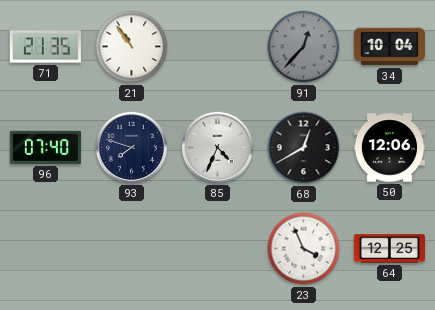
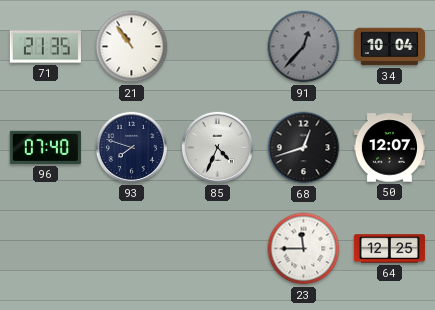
68: 12:40 -> 12:42 (304, 148)
50: 12:06 -> 12:07 (389, 148)
23: 3:56 -> 11:45 (304, 249)
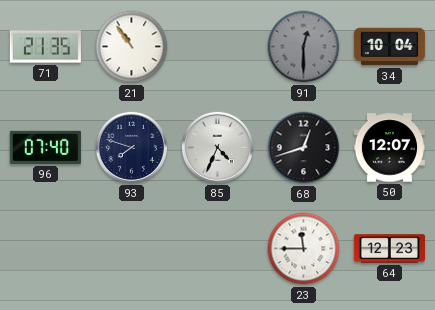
91: 12:37 -> 12:30 (304, 47)
64: 12:25 -> 12:23 (389, 249)
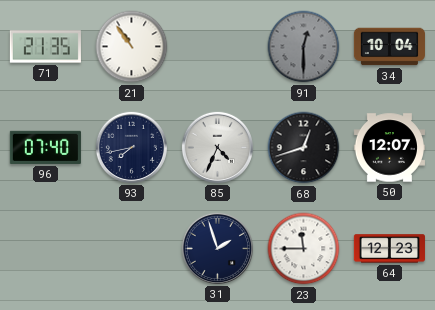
93: 7:48 -> 7:43 (131, 147)
31: none -> 1:57 (217, 248)
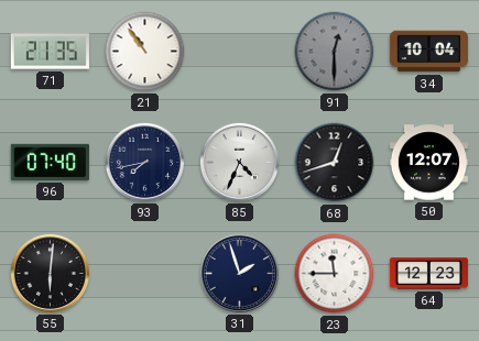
55: none -> 6:01 (50, 273)
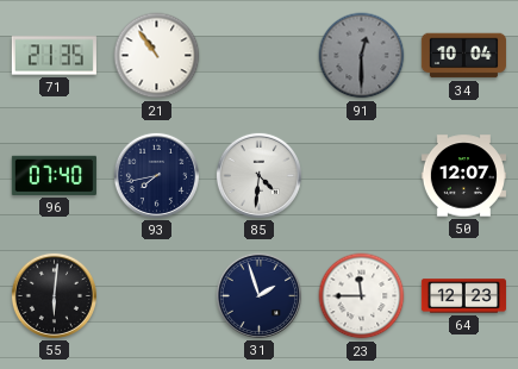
85: 4:34 -> 4:31 (258, 175)
68: 12:42 -> none (335, 163)
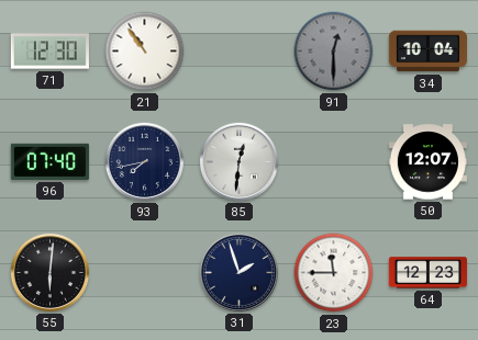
71: 21:35 -> 12:30 (49, 52)
85: 4:31 -> 12:31 (238, 161)
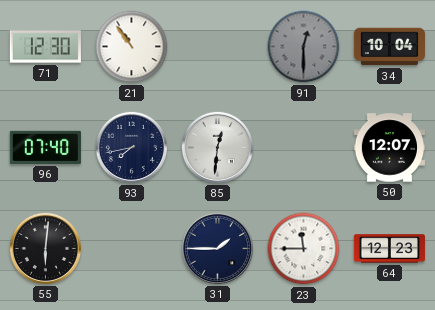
31: 1:57 -> 1:45 (217, 248)
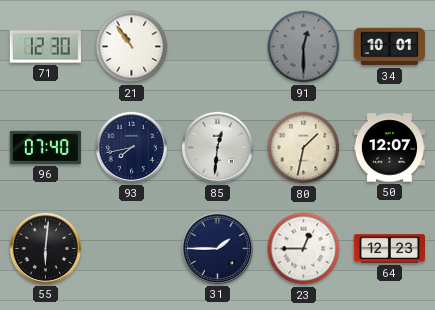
34: 10:04 -> 10:01 (389, 47)
80: none -> 1:32 (304, 148)
23: 11:45 -> 12:45 (304, 249)
